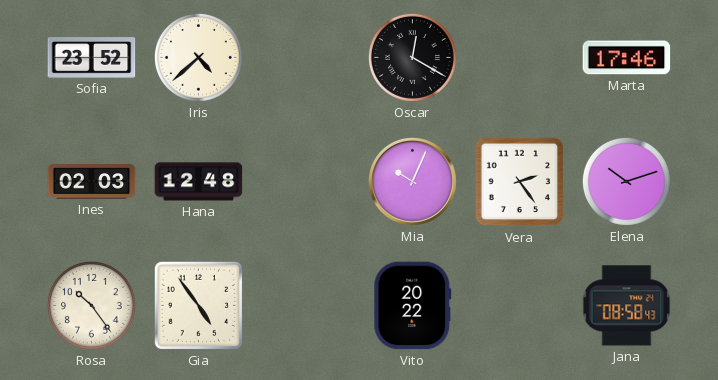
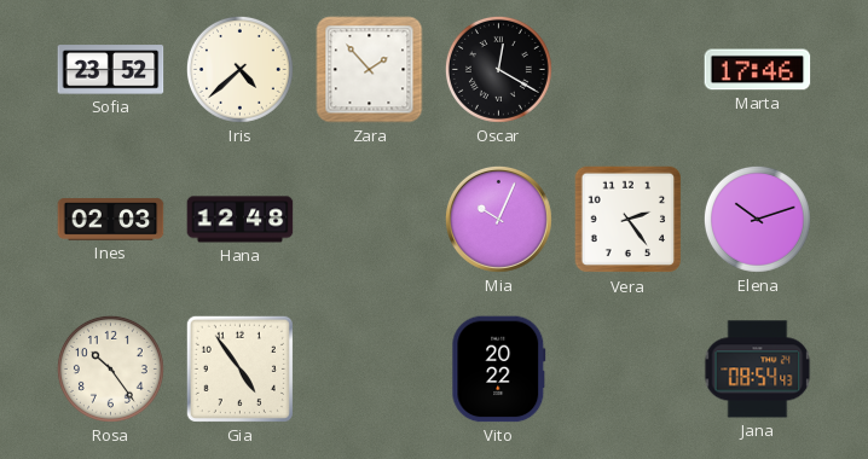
Zara: none -> 1:53 (370, 70)
Jana: 08:58 -> 08:54 (758, 370)
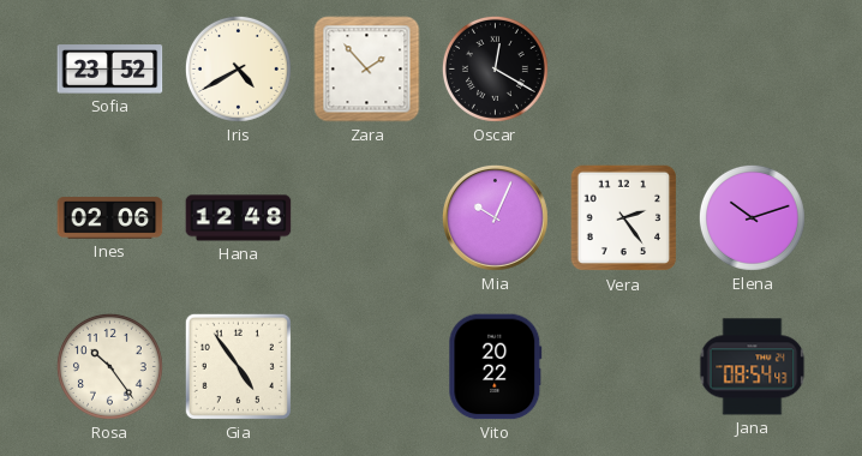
Iris: 4:38 -> 4:40 (238, 68)
Marta: 17:46 -> none (758, 70)
Ines: 02:03 -> 02:06 (110, 218)
